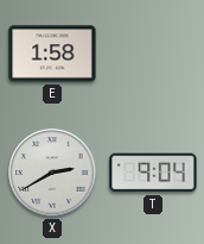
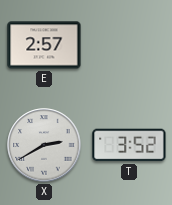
E: 1:58 -> 2:57 (44, 45)
T: 9:04 -> 3:52 (129, 145)
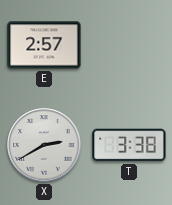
T: 3:52 -> 3:38 (129, 145)
